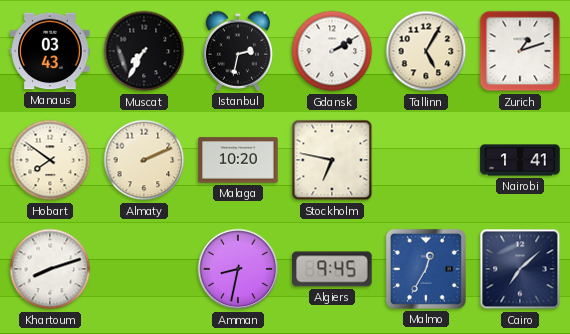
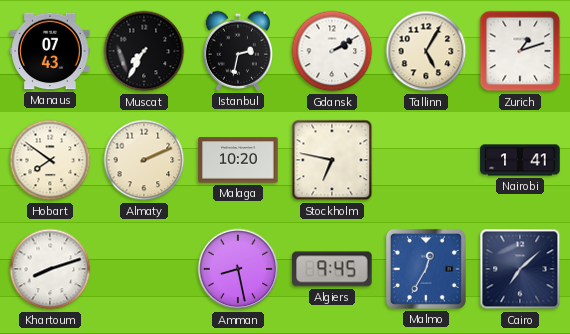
Manaus: 03:43 -> 07:43 (50, 51)
Amman: 8:32 -> 8:28 (238, 269)
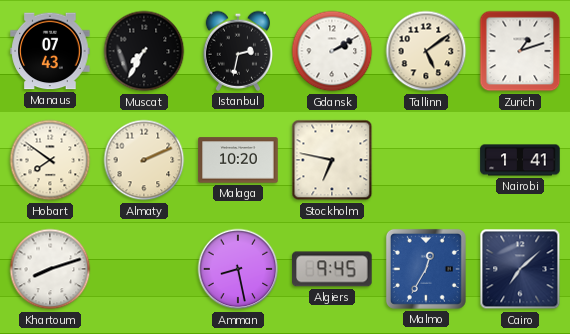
Tallinn: 5:05 -> 5:09 (426, 51)
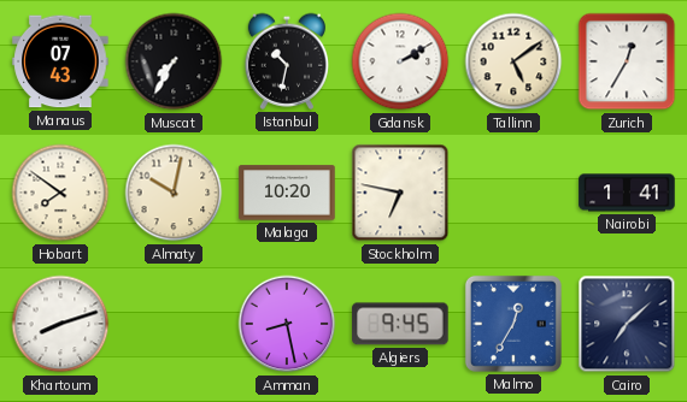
Istanbul: 2:32 -> 10:32 (286, 61)
Zurich: 1:12 -> 12:35 (627, 61)
Almaty: 2:11 -> 10:02 (174, 193)
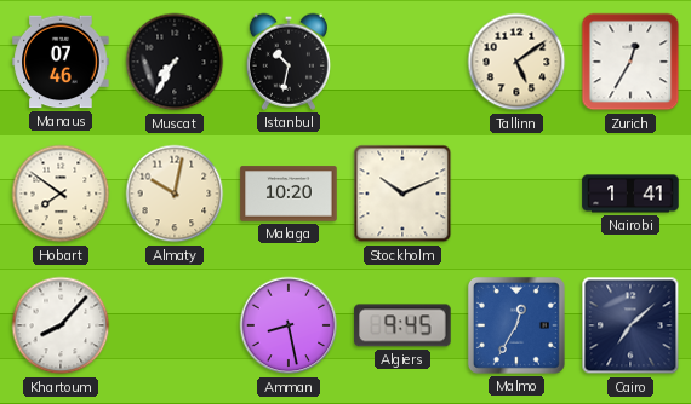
Manaus: 07:43 -> 07:46 (61, 62)
Gdansk: 2:10 -> none (400, 61)
Stockholm: 6:47 -> 10:11 (402, 194)
Khartoum: 8:12 -> 8:07 (61, 325)
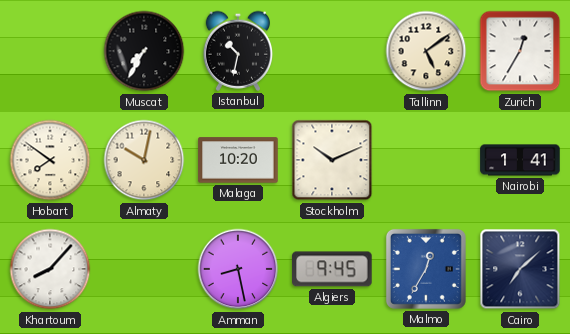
Manaus: 07:46 -> none (61, 62)
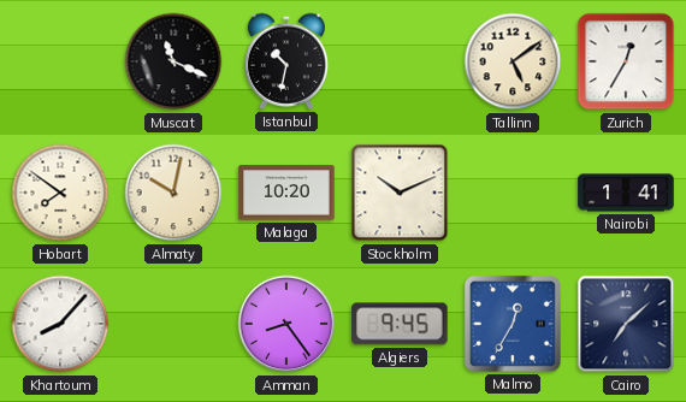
Muscat: 7:35 -> 11:19 (173, 61)
Amman: 8:28 -> 8:24 (286, 324)
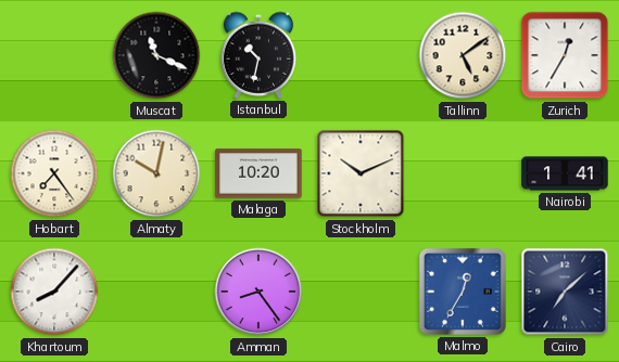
Hobart: 7:51 -> 7:24 (54, 173)
Algiers: 9:45 -> none (400, 324)
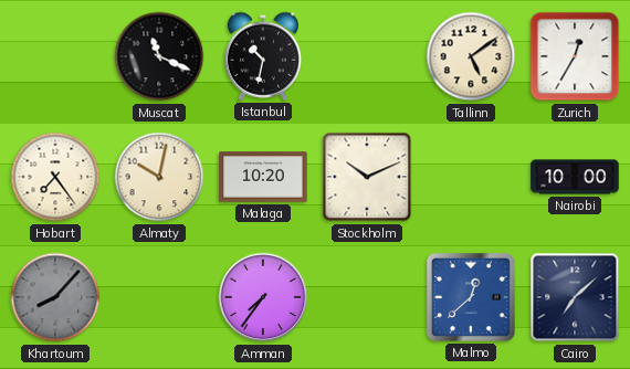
Nairobi: 1:41 -> 10:00 (575, 177)
Khartoum dial: white -> grey (55, 297)
Amman: 8:24 -> 7:36 (263, 297)
Malmo: 12:35 -> 12:38 (471, 297)
